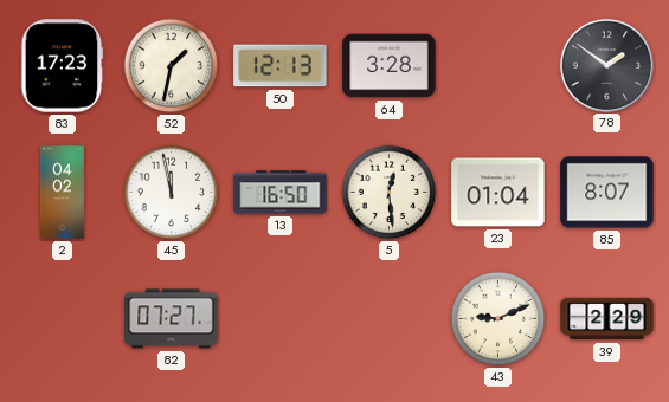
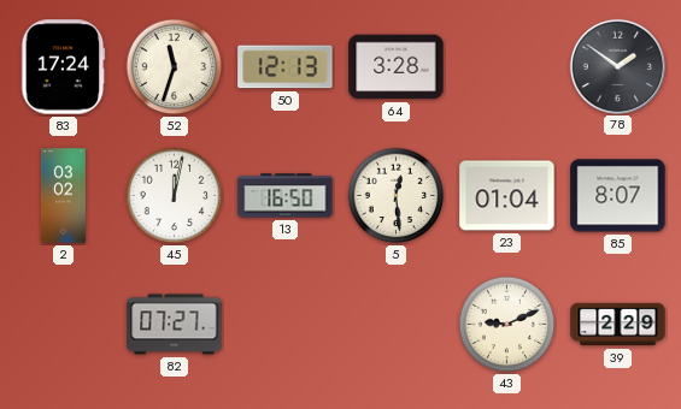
83: 17:23 -> 17:24 (63, 67)
52: 1:32 -> 11:33 (175, 67)
2: 04:02 -> 03:02 (63, 196)
45: 11:58 -> 12:02 (175, 196)
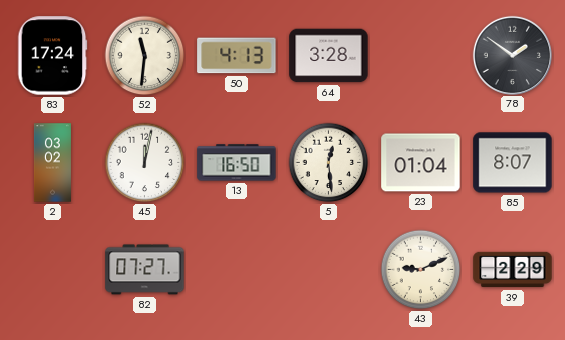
52: 11:33 -> 11:31 (145, 56)
50: 12:13 -> 4:13 (237, 56)
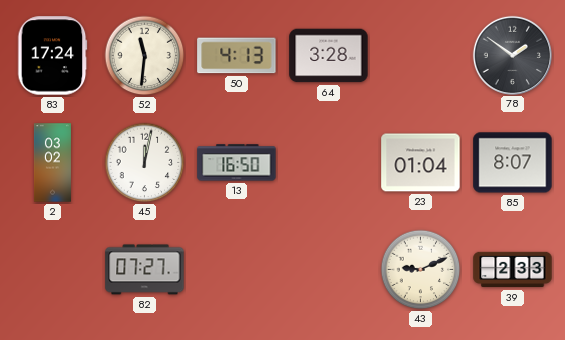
5: 12:29 -> none (329, 163)
39: 2:29 -> 2:33 (513, 270)
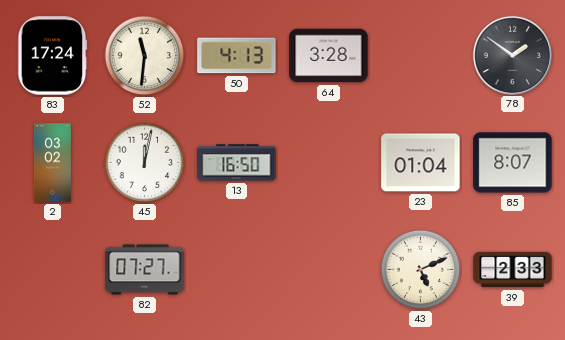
43: 9:11 -> 5:11 (421, 270)
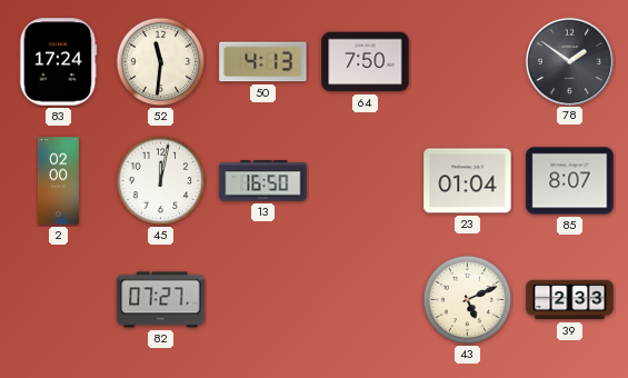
64: 3:28 -> 7:50 (366, 62)
2: 03:02 -> 02:00 (58, 181)
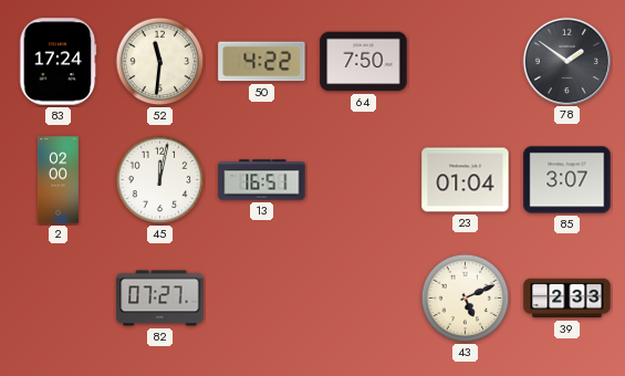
50: 4:13 -> 4:22 (262, 62)
13: 16:50 -> 16:51 (262, 180)
85: 8:07 -> 3:07 (567, 180)
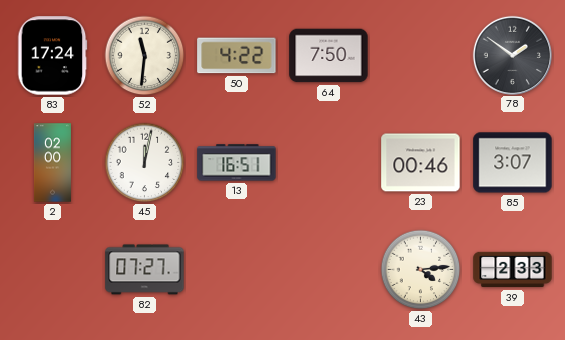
23: 01:04 -> 00:46 (421, 163)
43: 5:11 -> 4:14 (421, 270)
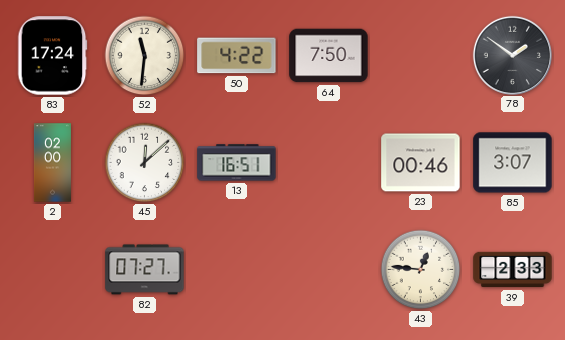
45: 12:02 -> 12:08 (145, 163)
43: 4:14 -> 12:46 (421, 270)
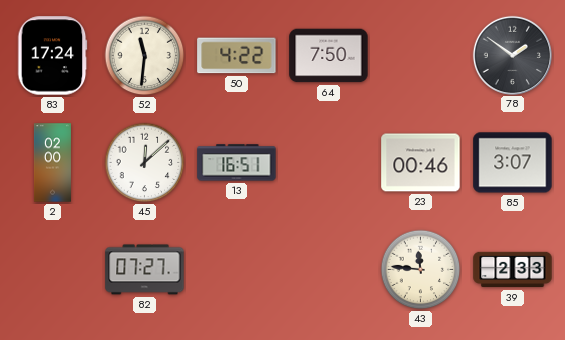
43: 12:46 -> 11:46 (421, 270)
